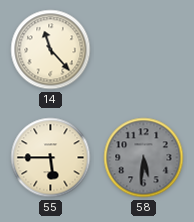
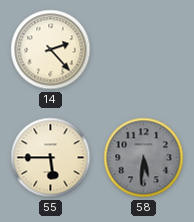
14: 11:23 -> 2:23 (51, 50)
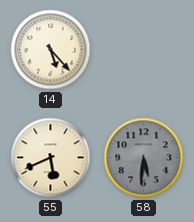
14: 2:23 -> 5:23 (51, 50)
55: 5:45 -> 5:41 (51, 158)
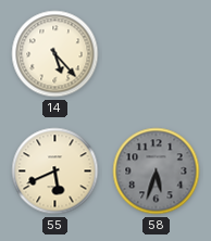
58: 5:31 -> 5:33 (157, 172)
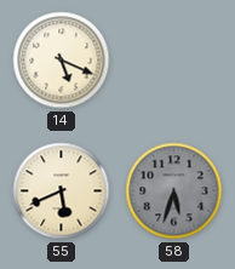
14: 5:23 -> 5:19 (62, 61)
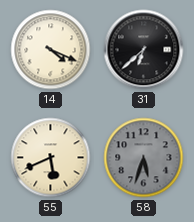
14: 5:19 -> 4:19 (51, 50)
31: none -> 6:38 (144, 50)
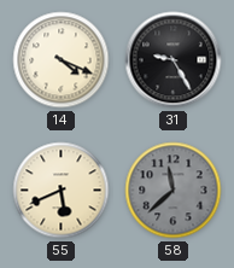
31: 6:38 -> 9:25 (174, 60)
58: 5:33 -> 11:38 (174, 191)
